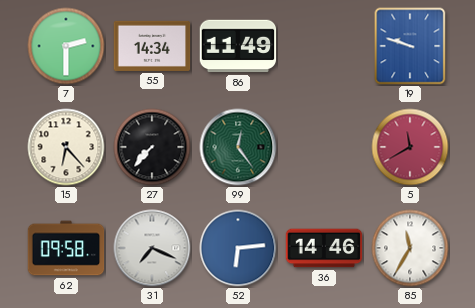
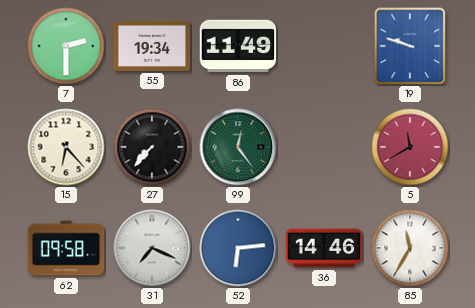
55: 14:34 -> 19:34 (152, 46)
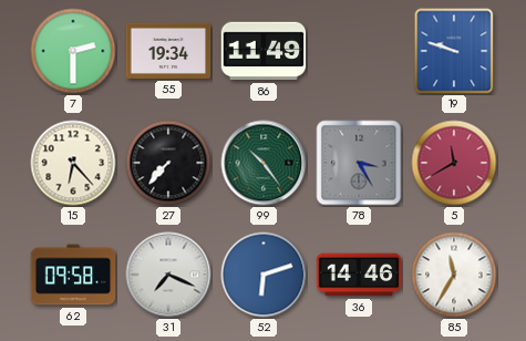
99: 12:24 -> 10:24 (264, 163)
78: none -> 3:25 (359, 163)
52: 6:14 -> 6:12 (264, 275)
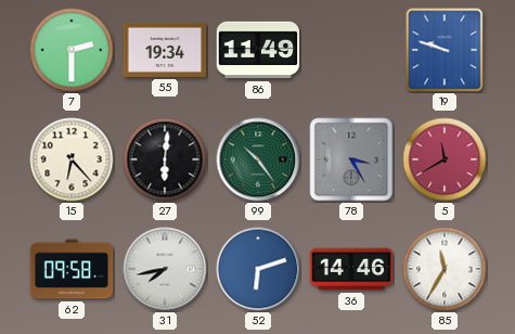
27: 7:37 -> 6:01 (165, 159)
31: 7:19 -> 7:43 (165, 269)
